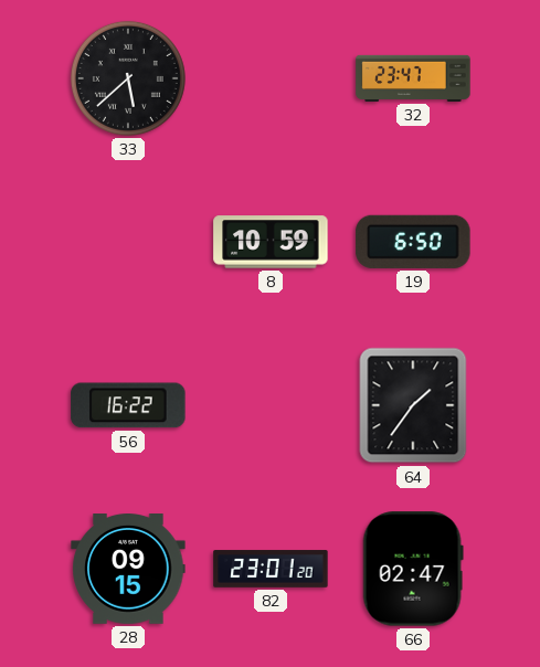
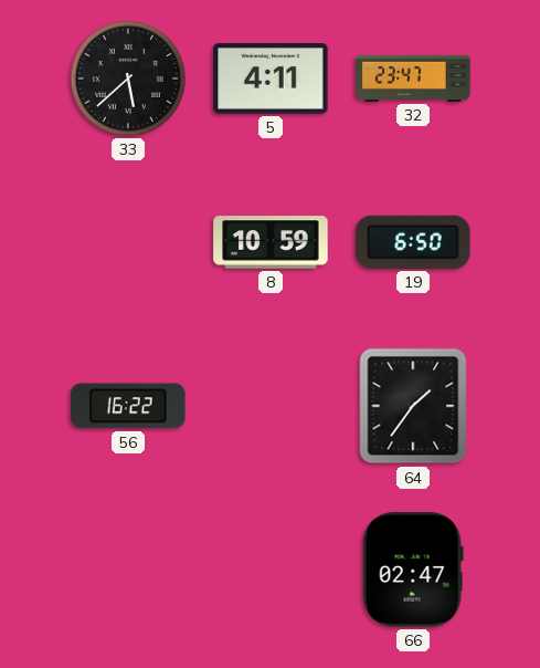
5: none -> 4:11 (271, 79)
28: 09:15 -> none (128, 570)
82: 23:01 -> none (271, 569)
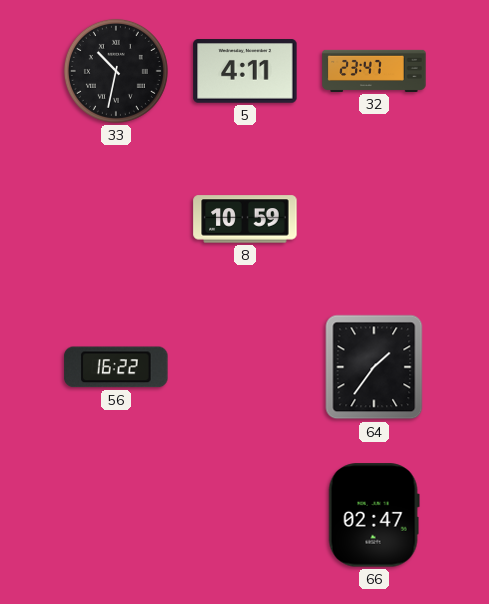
33: 5:38 -> 10:32 (116, 71)
19: 6:50 -> none (413, 242)
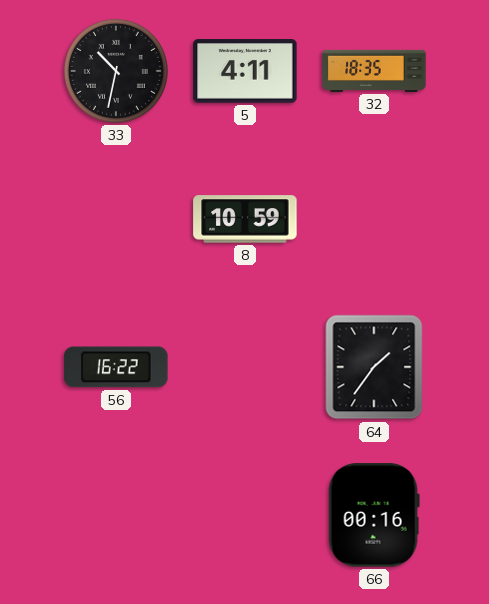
32: 23:47 -> 18:35 (374, 71)
66: 02:47 -> 00:16 (374, 515)
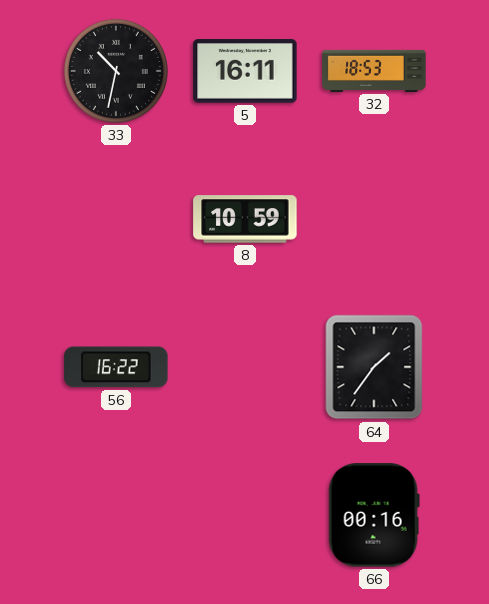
5: 4:11 -> 16:11 (245, 71)
32: 18:35 -> 18:53 (374, 71)
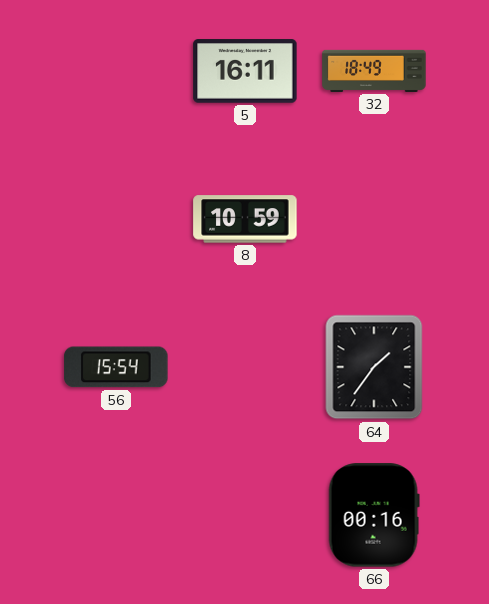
33: 10:32 -> none (116, 71)
32: 18:53 -> 18:49 (374, 71)
56: 16:22 -> 15:54 (116, 367)
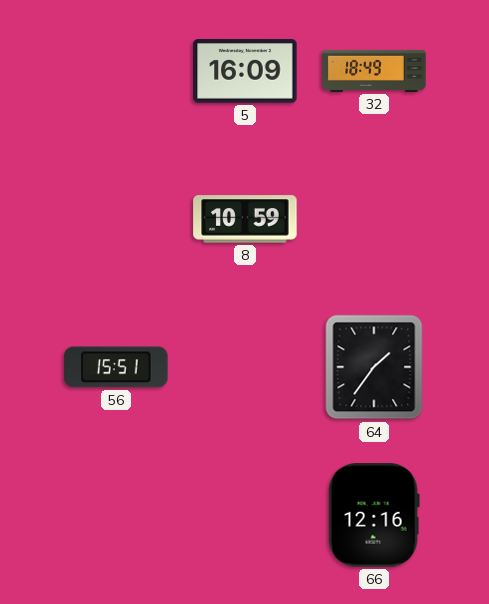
5: 16:11 -> 16:09 (245, 71)
56: 15:54 -> 15:51 (116, 367)
66: 00:16 -> 12:16 (374, 515)
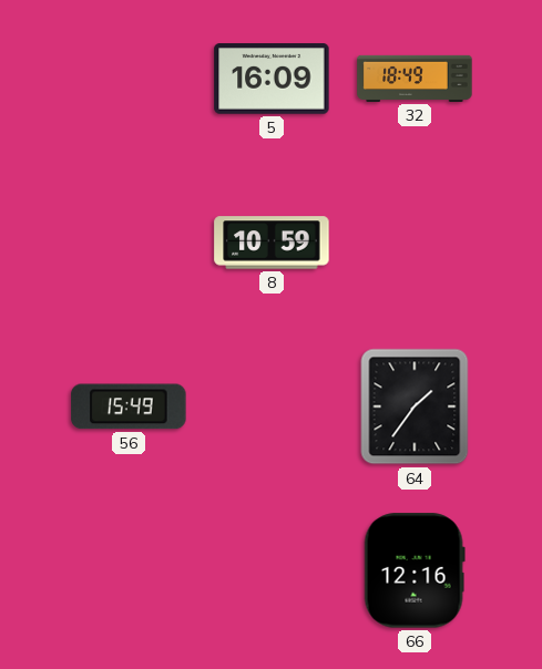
56: 15:51 -> 15:49 (129, 406)
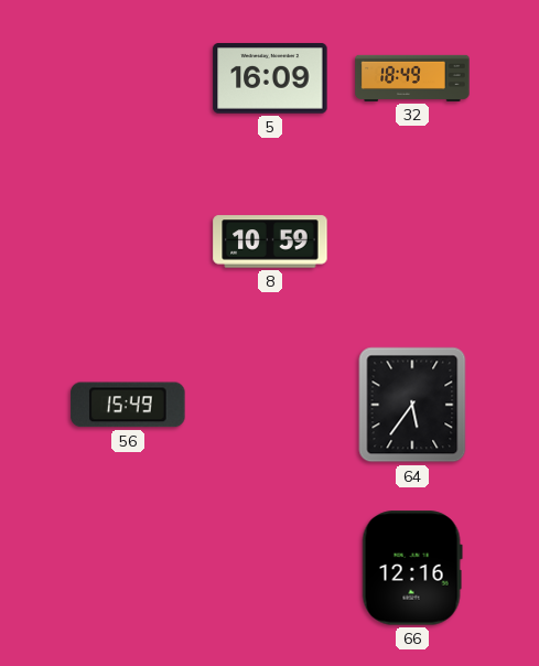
64: 1:36 -> 5:36 (412, 405)
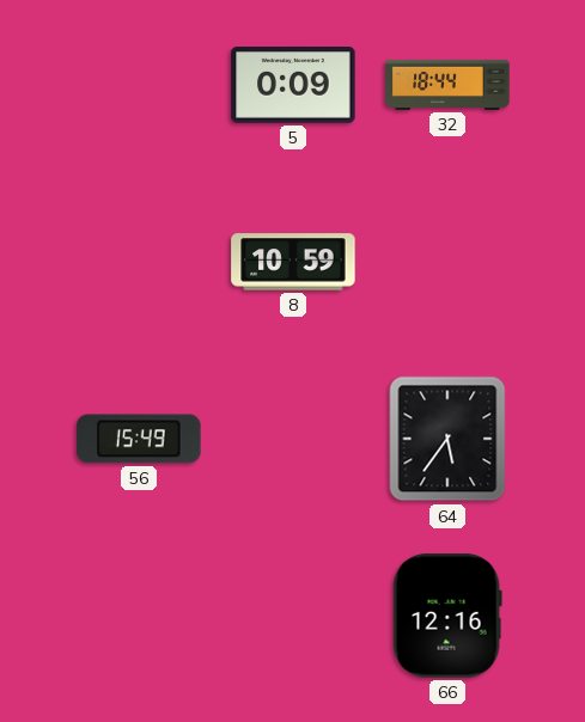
5: 16:09 -> 0:09 (293, 85)
32: 18:49 -> 18:44 (447, 85)
